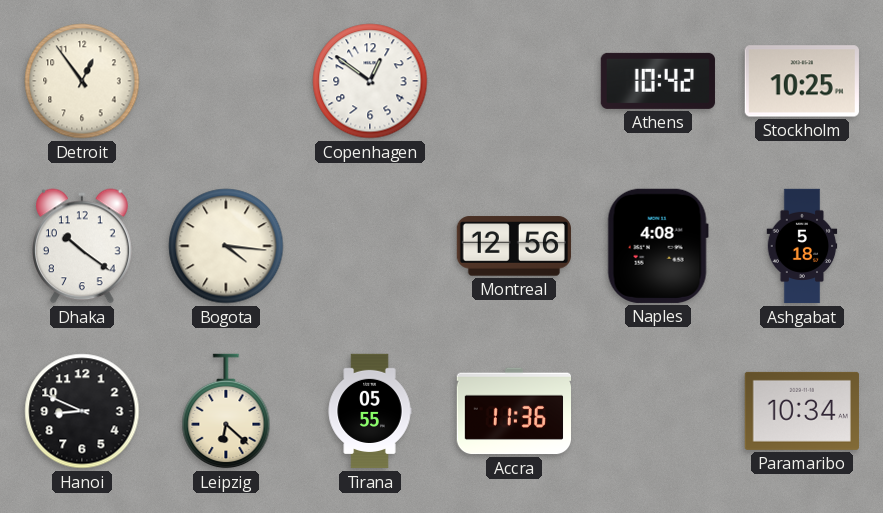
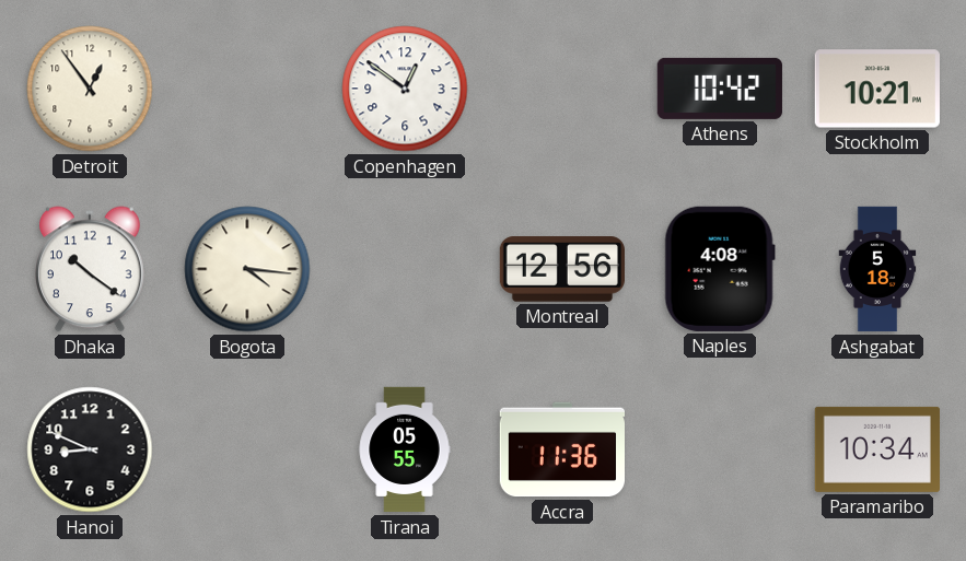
Stockholm: 10:25 -> 10:21 (877, 89)
Leipzig: 6:22 -> none (226, 411)
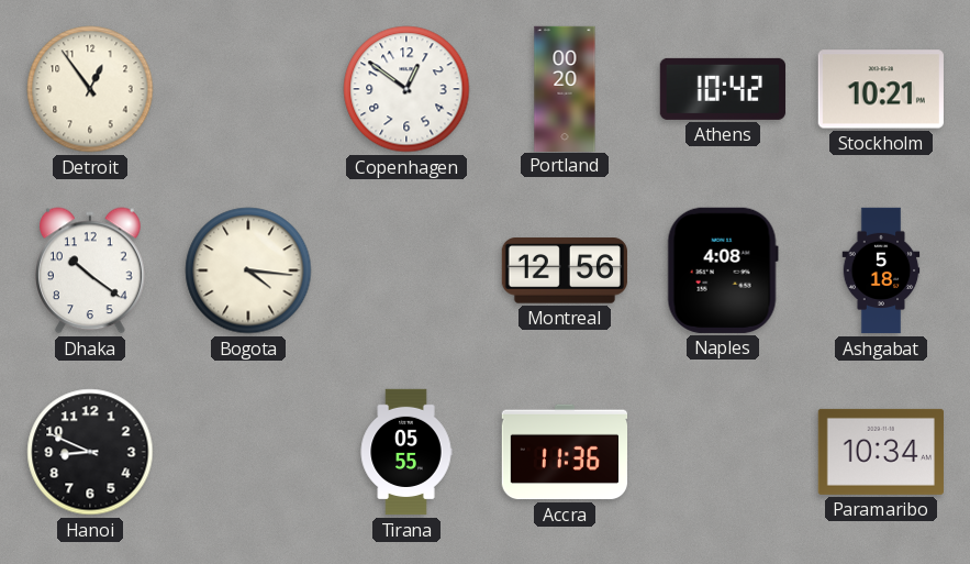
Portland: none -> 00:20 (565, 88)
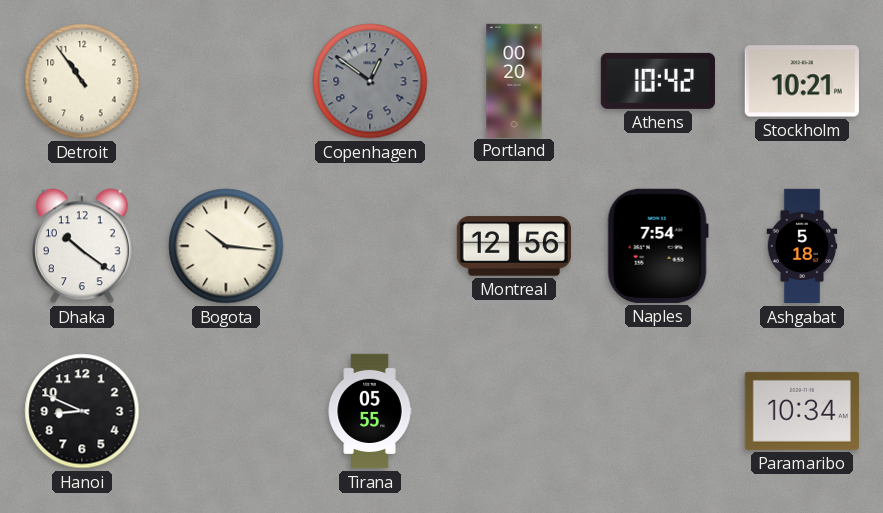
Detroit: 12:54 -> 10:54 (82, 81)
Copenhagen dial: white -> grey (370, 81)
Bogota: 4:16 -> 10:16 (226, 246)
Naples: 4:08 -> 7:54 (658, 246)
Accra: 11:36 -> none (564, 452)
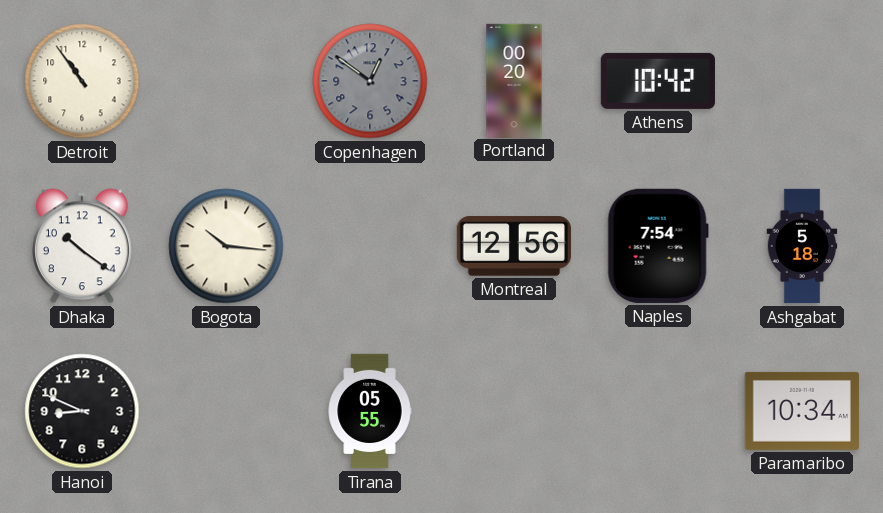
Stockholm: 10:21 -> none (802, 81)
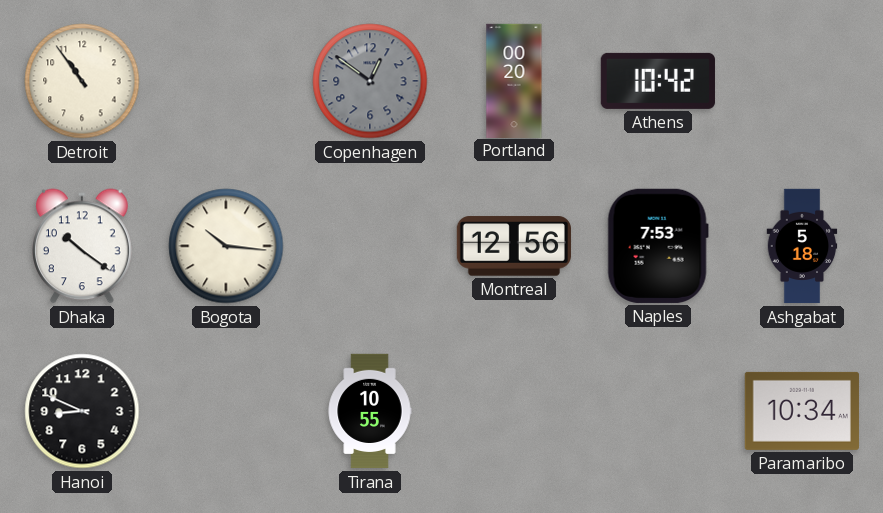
Naples: 7:54 -> 7:53 (658, 246)
Tirana: 05:55 -> 10:55 (370, 411)
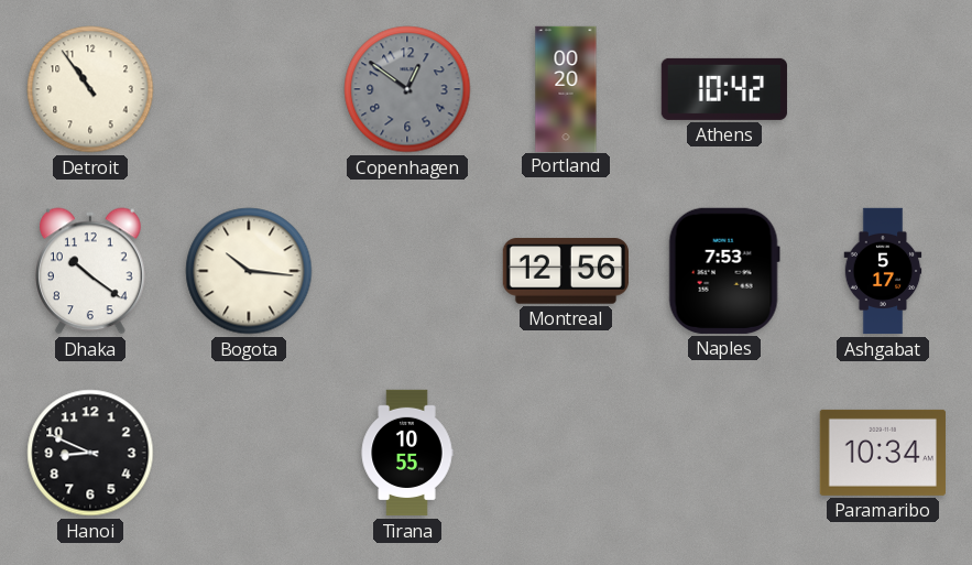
Ashgabat: 5:18 -> 5:17 (883, 271)
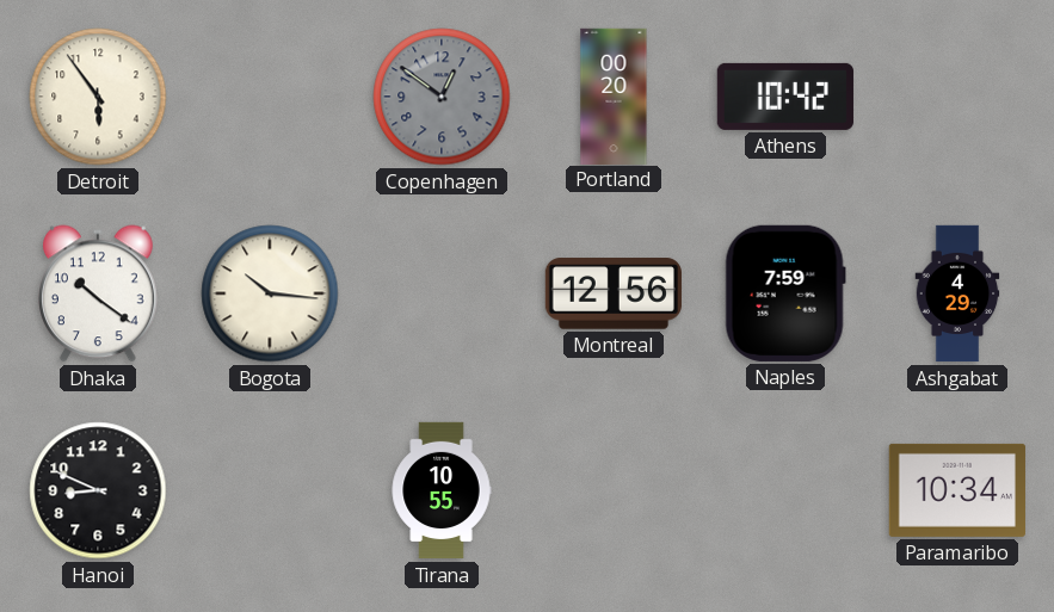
Detroit: 10:54 -> 5:54 (98, 97)
Naples: 7:53 -> 7:59 (785, 293)
Ashgabat: 5:17 -> 4:29 (957, 293)
